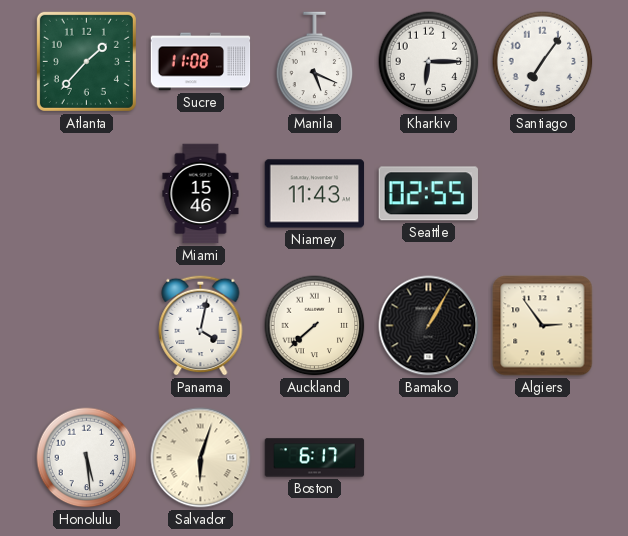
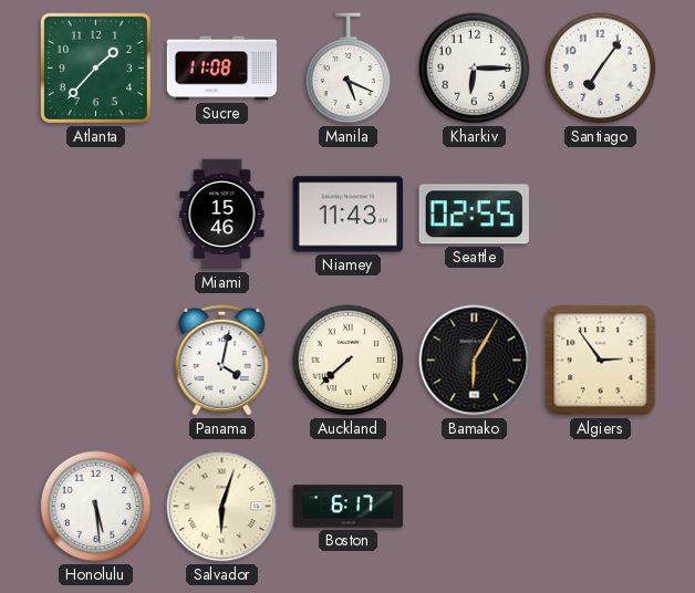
Bamako: 1:05 -> 6:05 (475, 361)
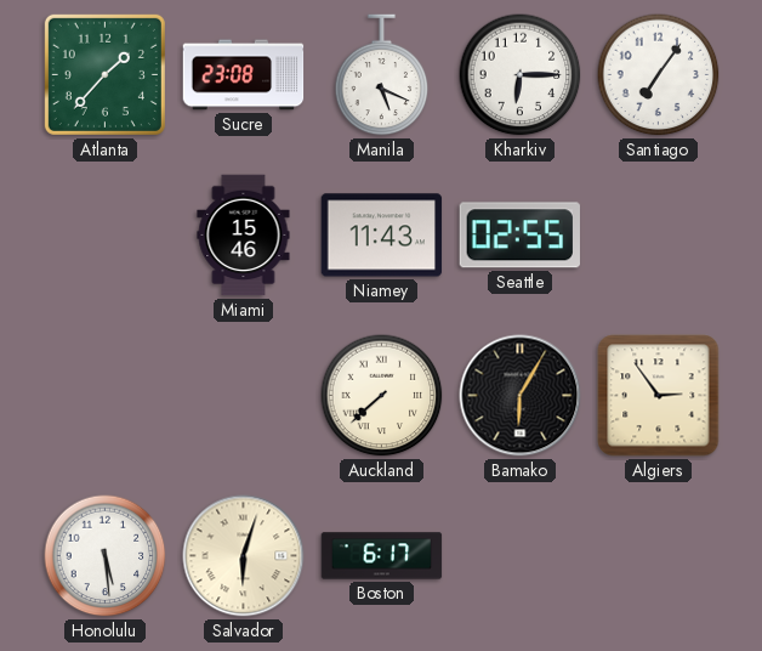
Sucre: 11:08 -> 23:08 (244, 75)
Panama: 4:02 -> none (222, 360)
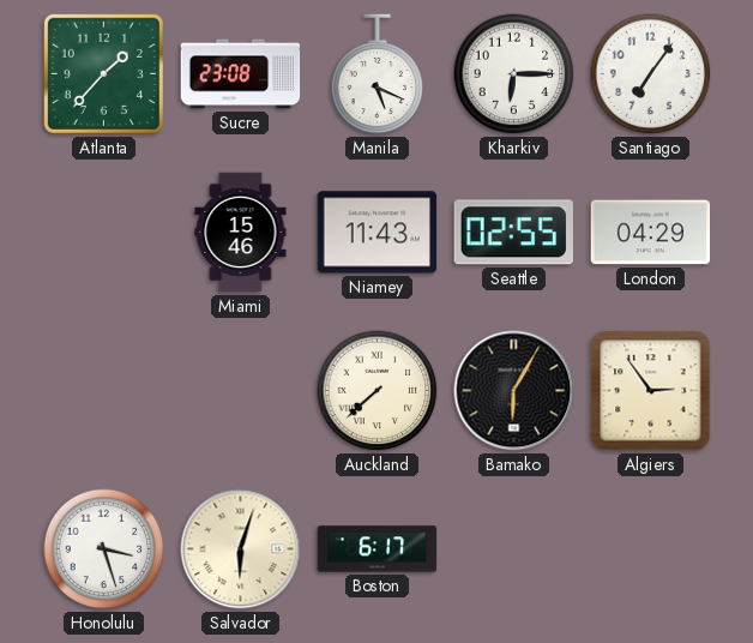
London: none -> 04:29 (651, 233)
Honolulu: 5:29 -> 3:27 (104, 549)
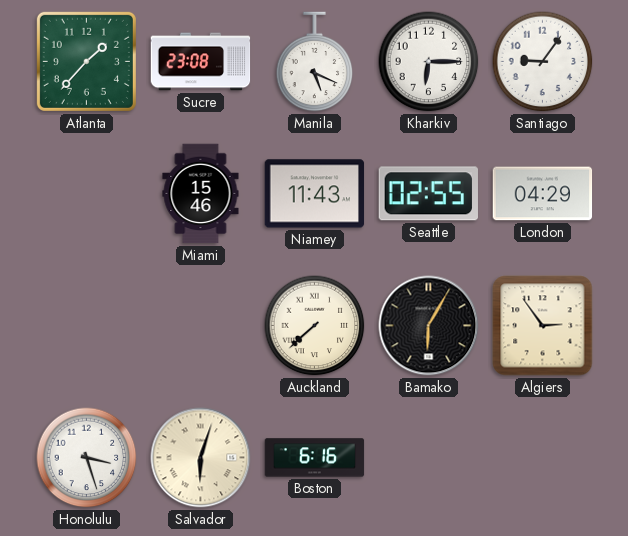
Santiago: 7:06 -> 9:06 (543, 62)
Boston: 6:17 -> 6:16 (315, 458)
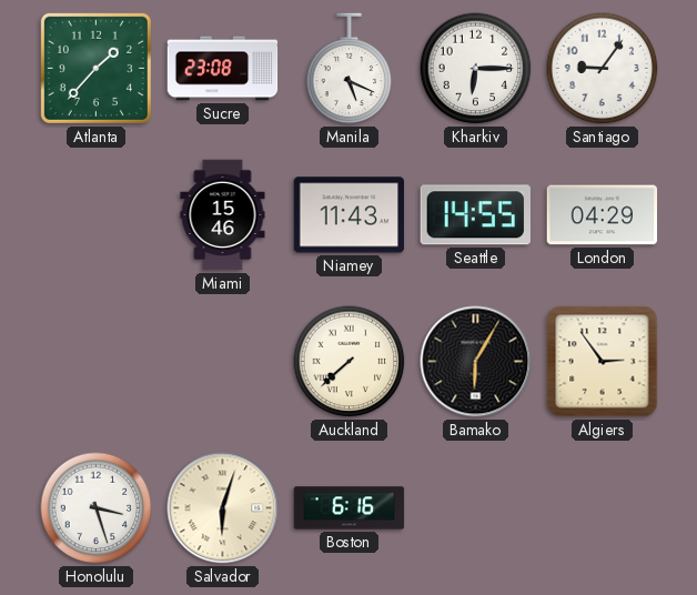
Seattle: 02:55 -> 14:55 (475, 215)
